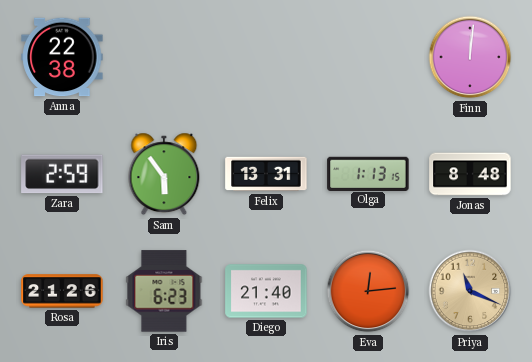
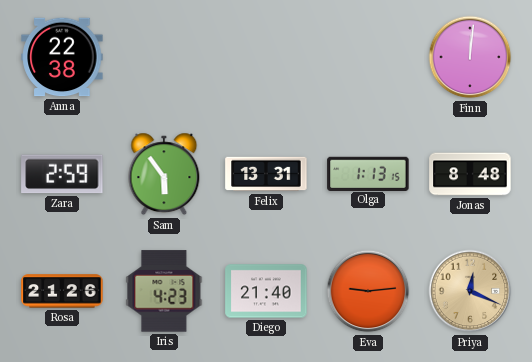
Iris: 6:23 -> 4:23 (164, 291)
Eva: 12:14 -> 9:14 (368, 291)
Priya: 11:19 -> 12:19 (470, 291)
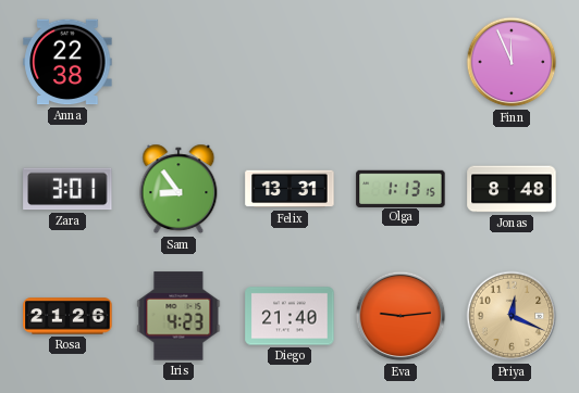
Finn: 12:01 -> 11:56 (512, 62)
Zara: 2:59 -> 3:01 (67, 189)
Sam: 5:54 -> 8:54 (178, 189)
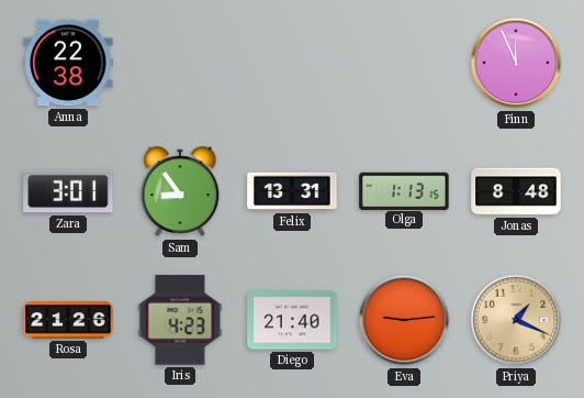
Priya: 12:19 -> 1:19 (516, 320)
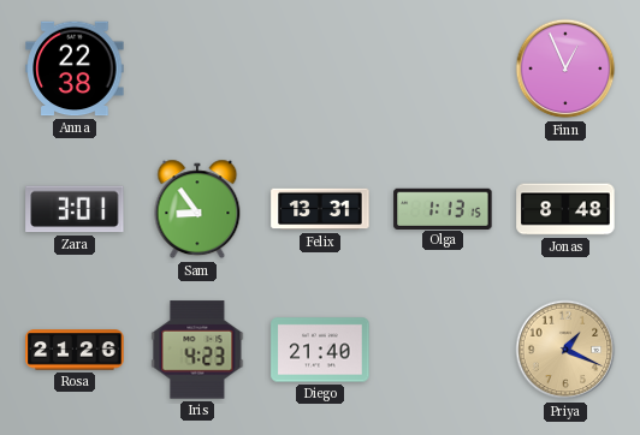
Finn: 11:56 -> 12:56 (565, 68)
Eva: 9:14 -> none (404, 320)
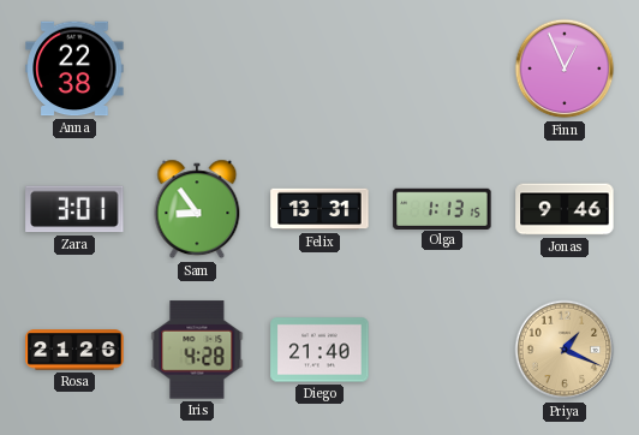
Jonas: 8:48 -> 9:46 (565, 209)
Iris: 4:23 -> 4:28 (197, 350)
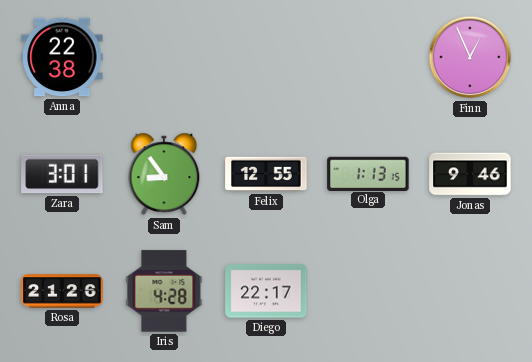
Felix: 13:31 -> 12:55 (266, 174)
Diego: 21:40 -> 22:17 (266, 291)
Priya: 1:19 -> none (565, 350)
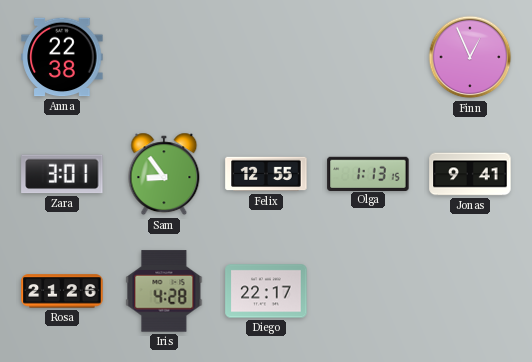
Jonas: 9:46 -> 9:41 (470, 174)
